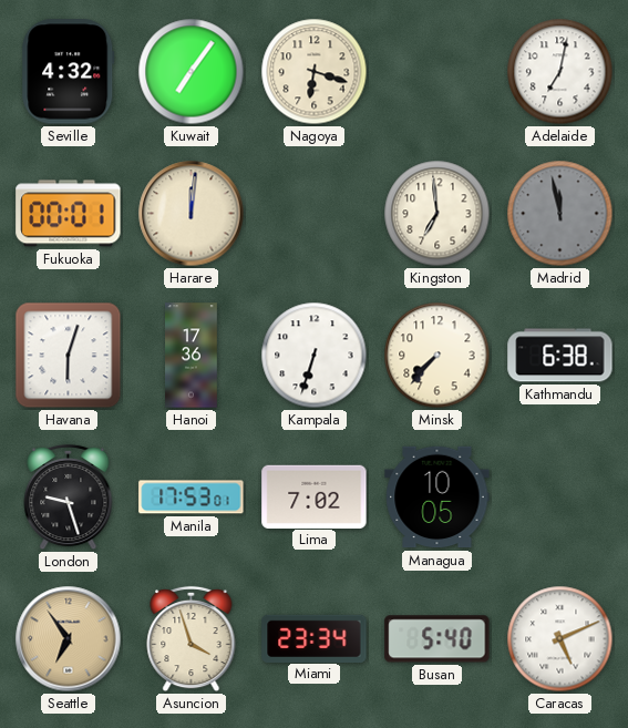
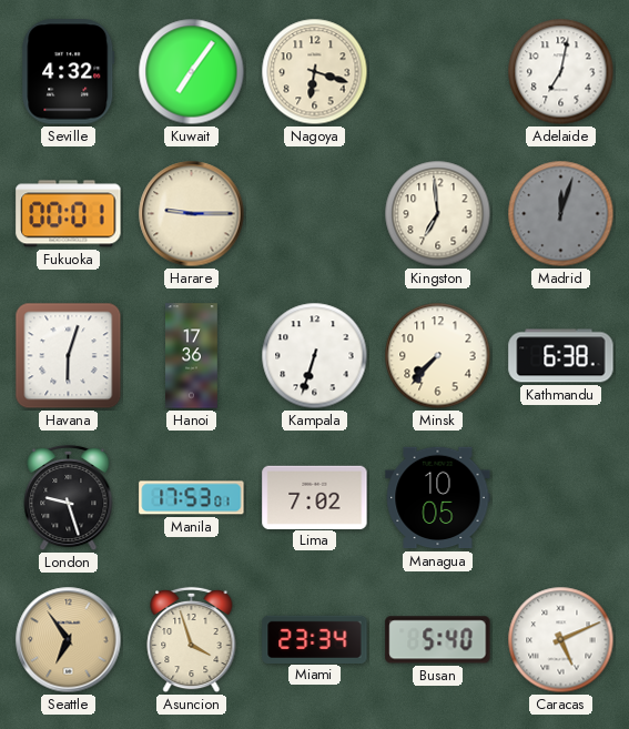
Harare: 12:01 -> 9:15 (192, 214)
Madrid: 11:58 -> 12:03 (561, 214)
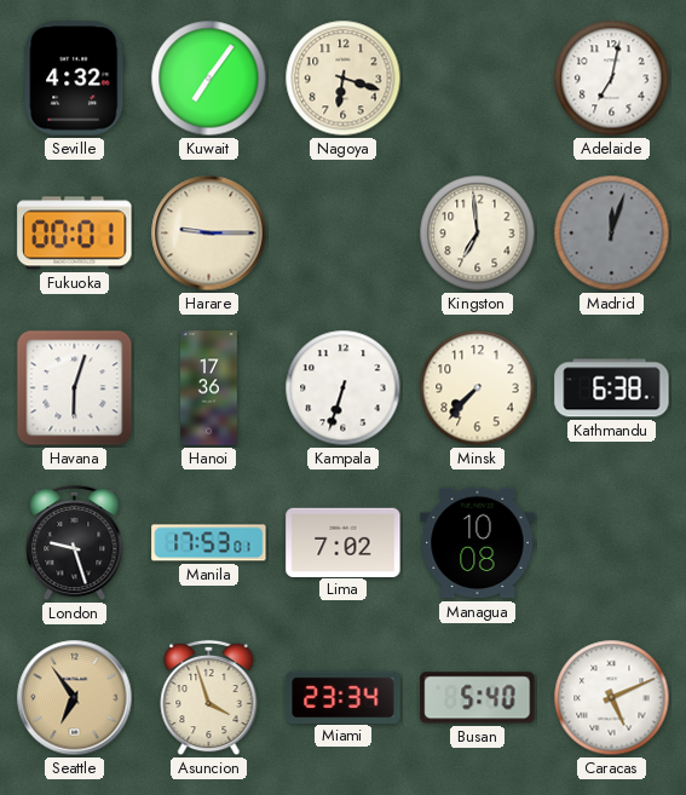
Managua: 10:05 -> 10:08 (478, 543)
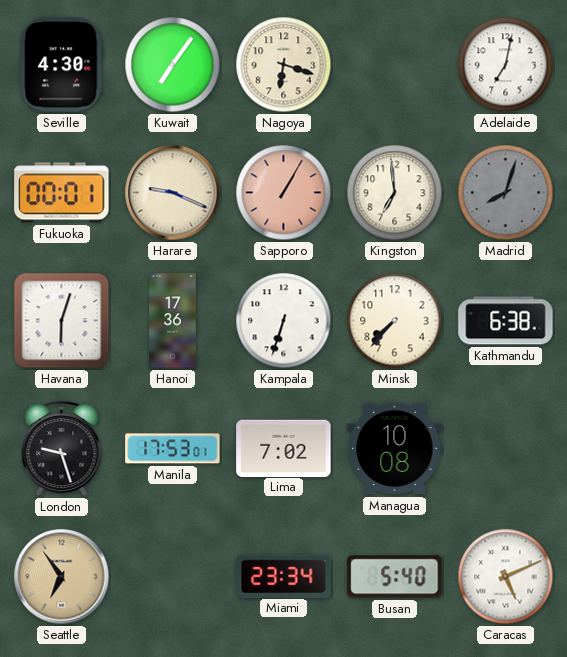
Seville: 4:32 -> 4:30 (62, 65)
Harare: 9:15 -> 9:19 (173, 193)
Sapporo: none -> 1:05 (284, 193)
Madrid: 12:03 -> 8:03 (506, 193)
Asuncion: 3:57 -> none (209, 698)
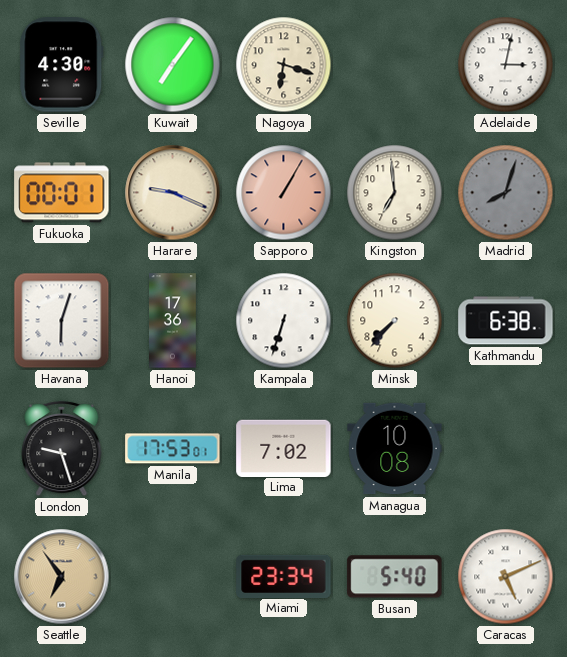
Adelaide: 7:02 -> 3:02 (506, 65)
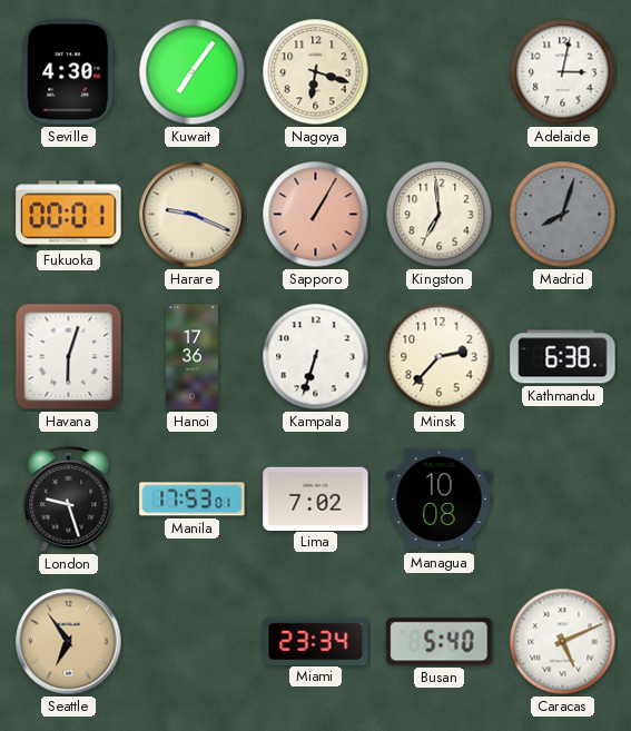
Minsk: 7:37 -> 2:37 (440, 357)
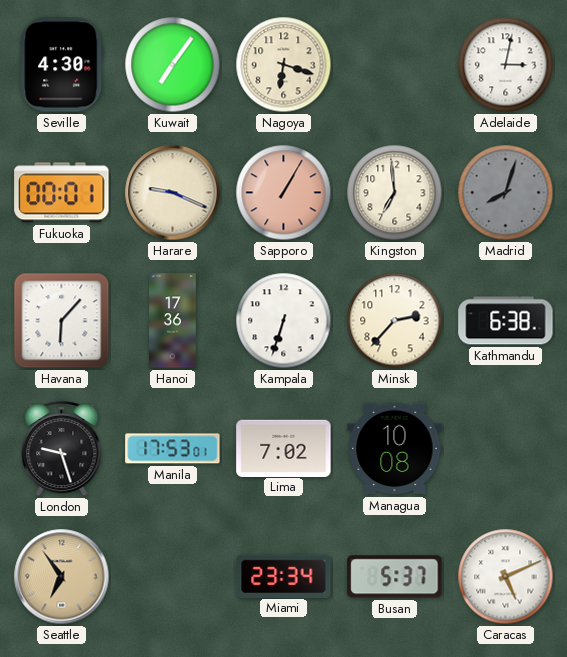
Havana: 6:03 -> 6:07 (62, 321)
Busan: 5:40 -> 5:37 (395, 577)
